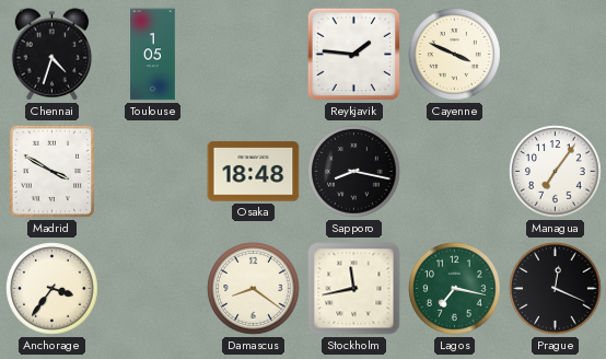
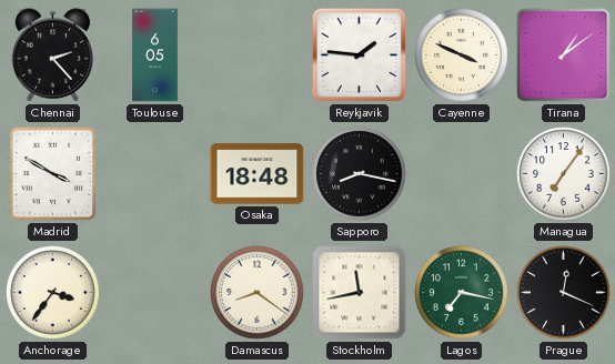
Chennai: 4:33 -> 2:23 (53, 55)
Toulouse: 1:05 -> 6:05 (155, 55)
Tirana: none -> 1:09 (564, 55)
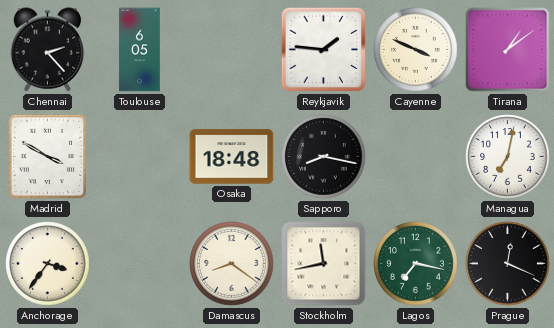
Managua: 7:06 -> 7:02 (508, 157)
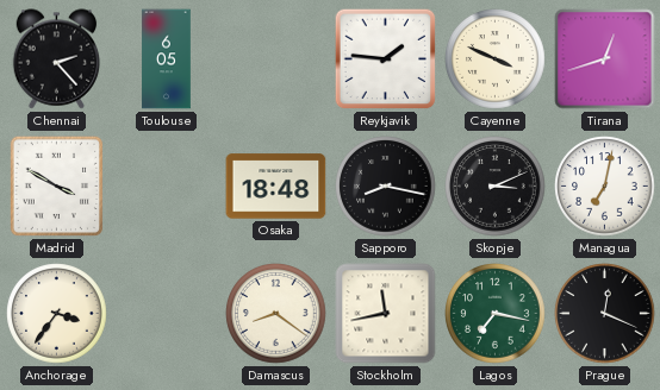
Tirana: 1:09 -> 12:42 (605, 59)
Skopje: none -> 3:11 (496, 187)
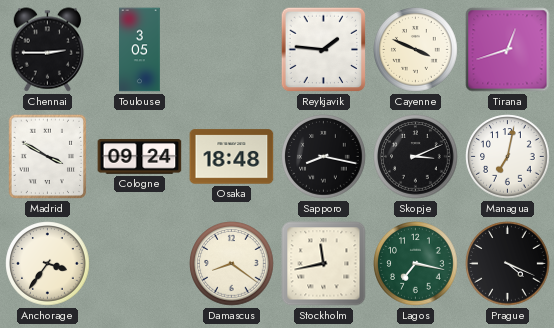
Chennai: 2:23 -> 2:45 (48, 50)
Toulouse: 6:05 -> 3:05 (140, 50)
Cologne: none -> 09:24 (140, 157)
Prague: 12:19 -> 4:19 (508, 264)
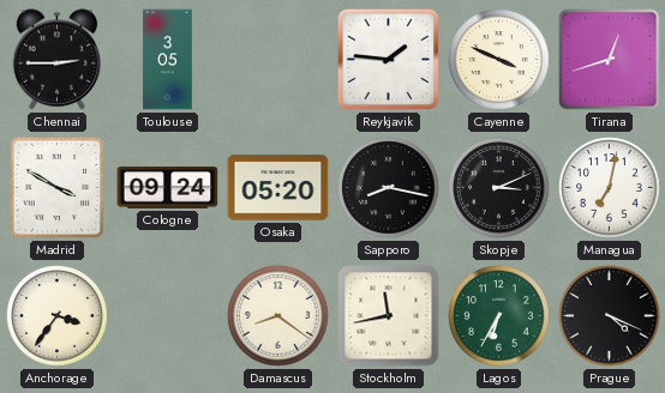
Osaka: 18:48 -> 05:20 (278, 188)
Lagos: 7:17 -> 6:35 (499, 316)
